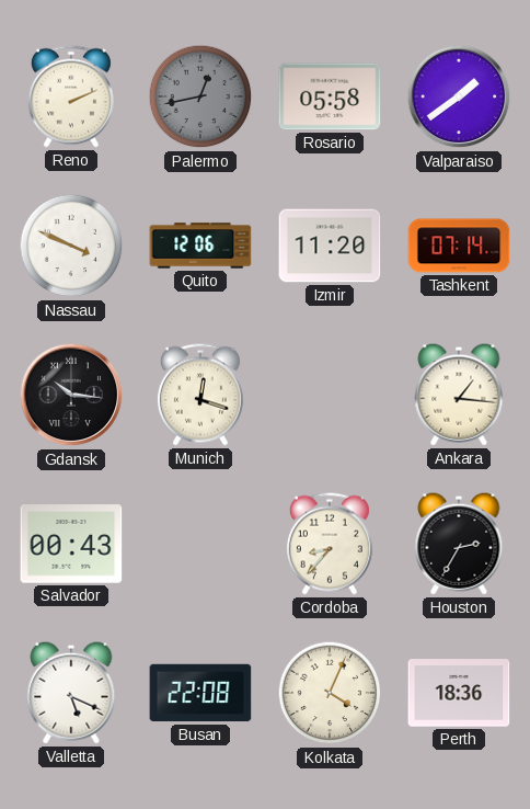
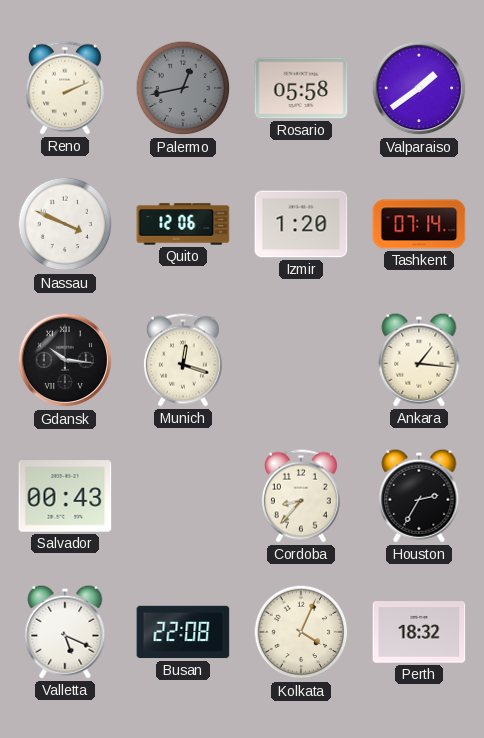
Izmir: 11:20 -> 1:20 (301, 224)
Perth: 18:36 -> 18:32 (419, 632)
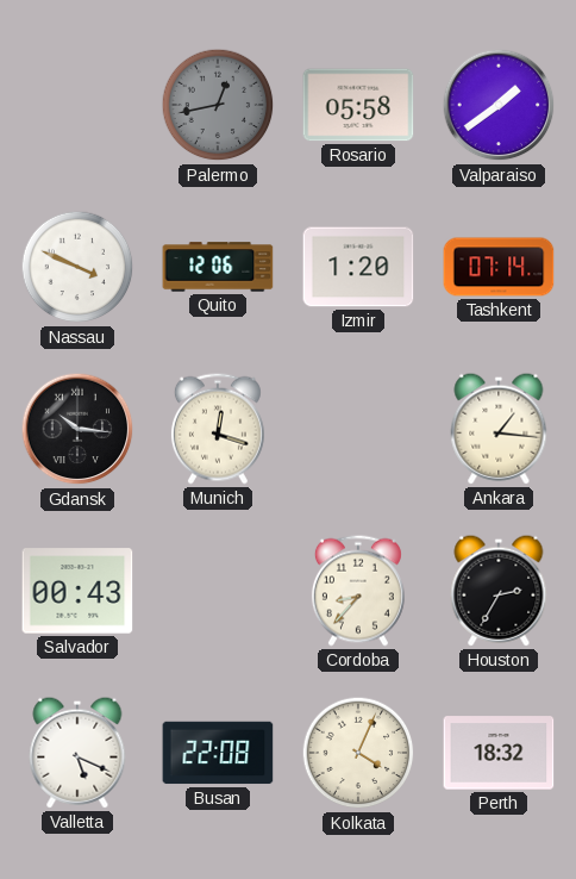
Reno: 2:11 -> none (65, 88)
